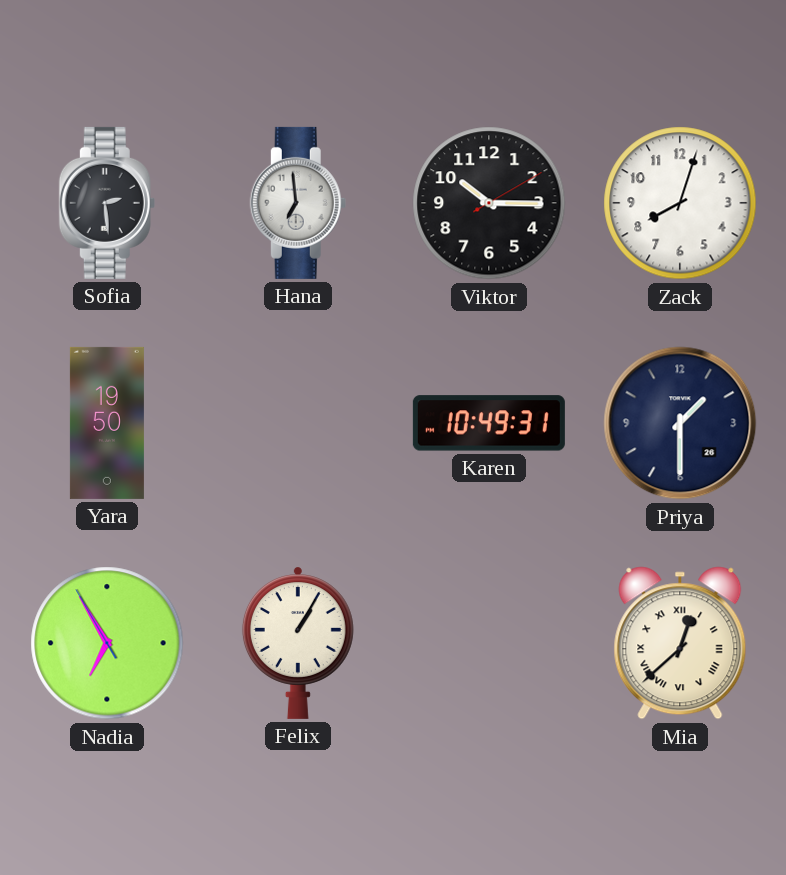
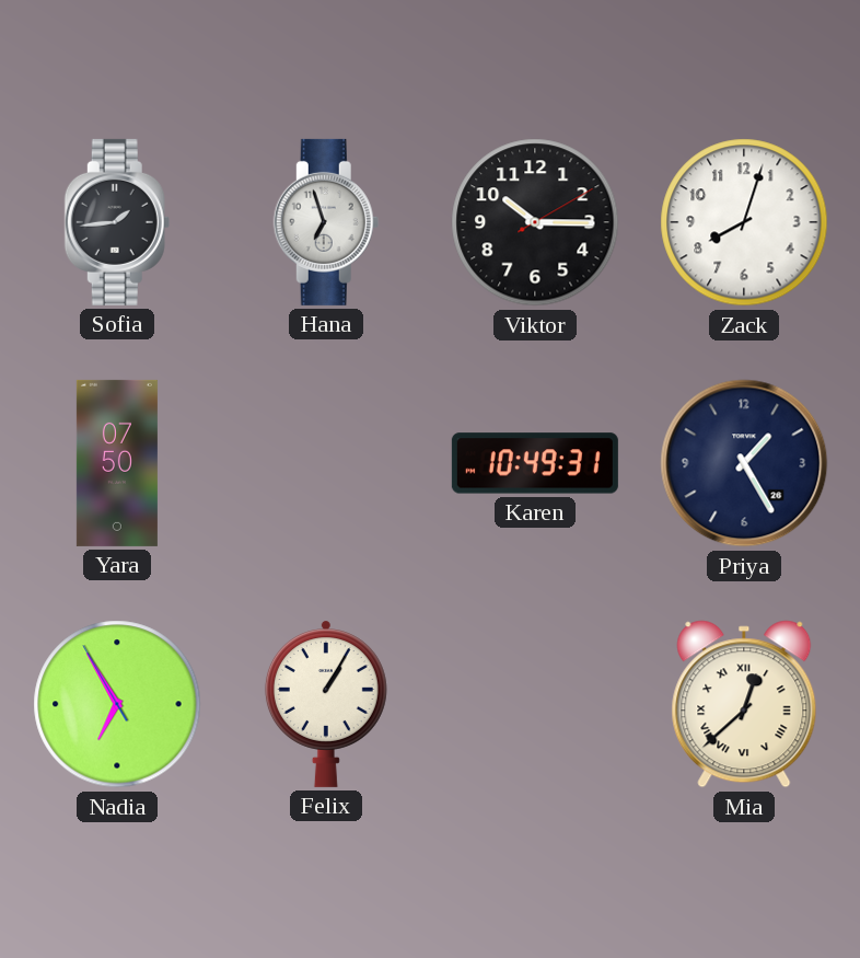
Sofia: 2:29 -> 1:44 (117, 222)
Hana: 6:59 -> 6:57 (326, 222)
Yara: 19:50 -> 07:50 (117, 463)
Priya: 1:30 -> 1:25 (744, 463)
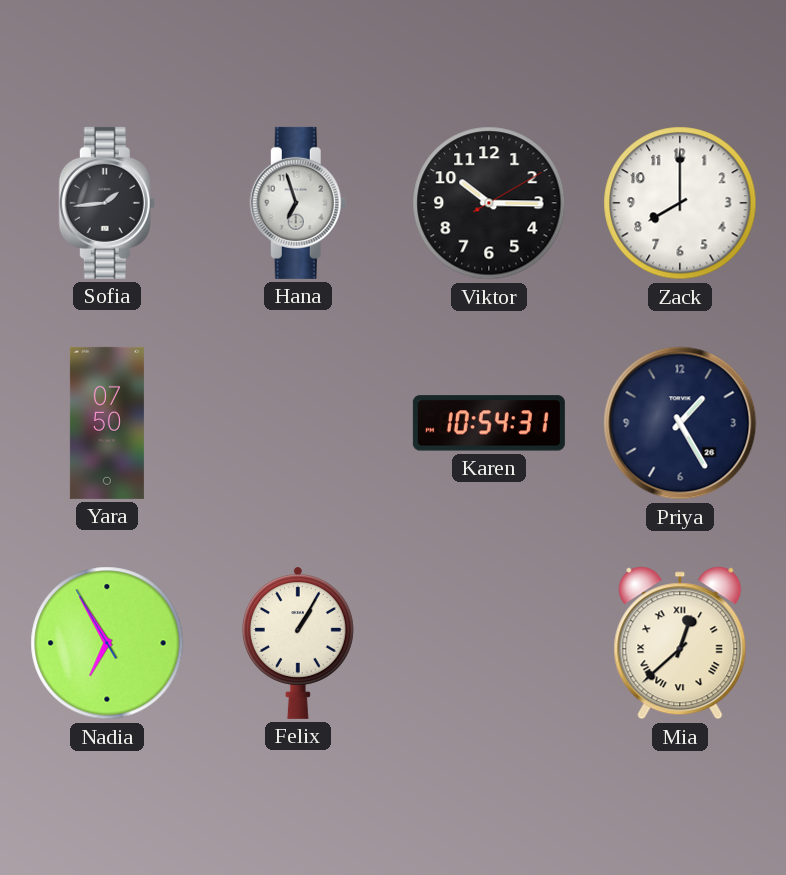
Zack: 8:03 -> 8:00 (680, 203)
Karen: 10:49 -> 10:54 (489, 423)
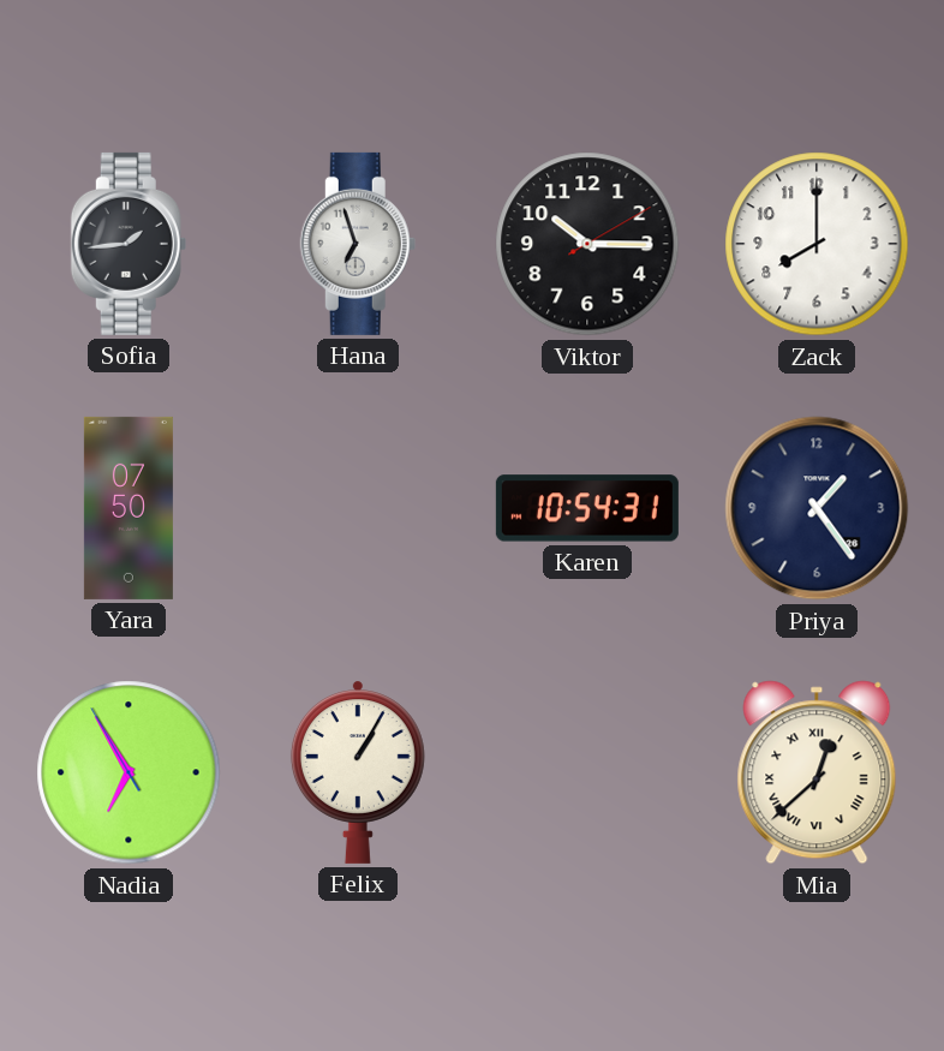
Priya: 1:25 -> 1:24 (817, 508)
